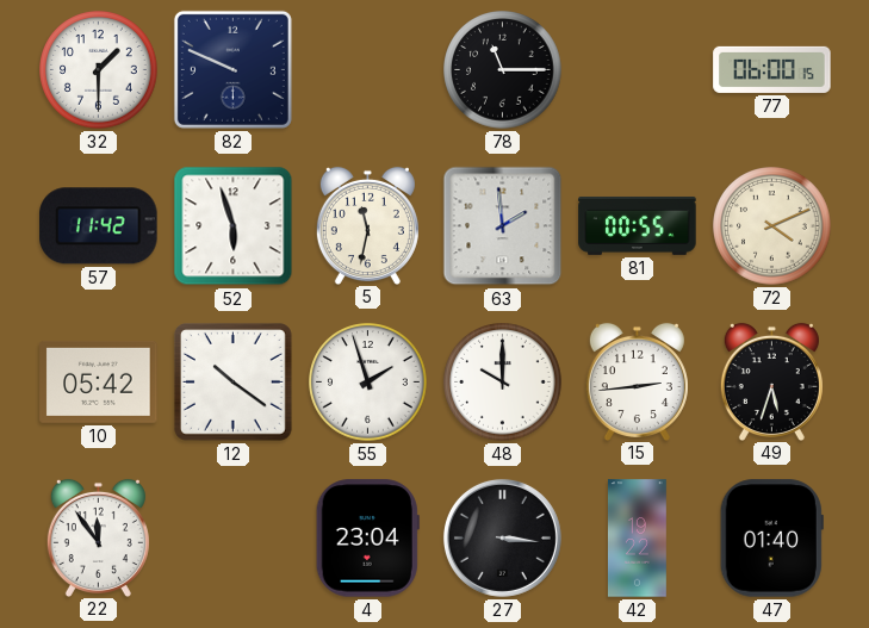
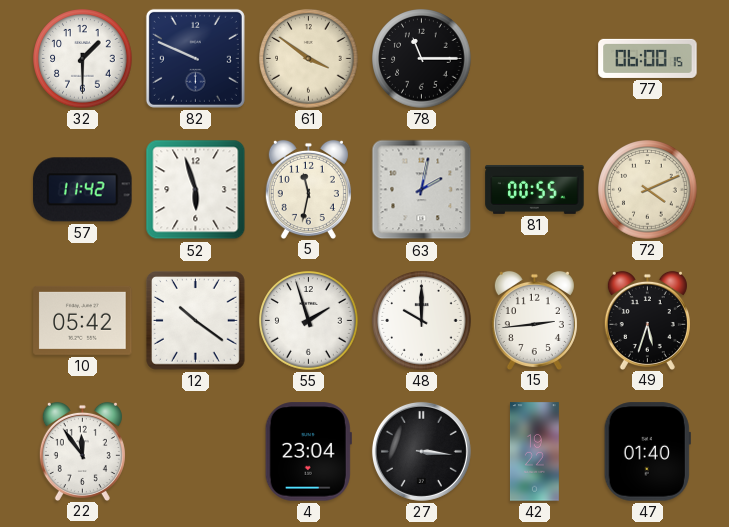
61: none -> 3:51 (309, 59)
63: 1:59 -> 2:02 (422, 190)
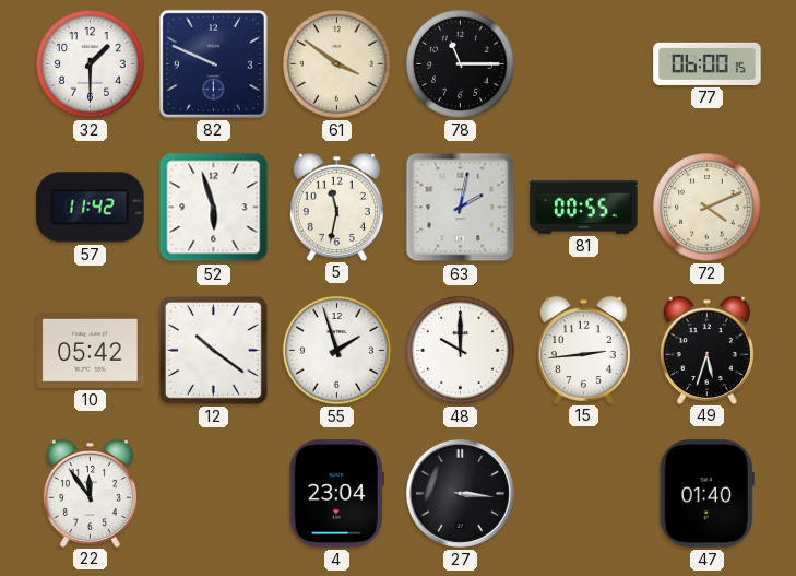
42: 19:22 -> none (534, 452)
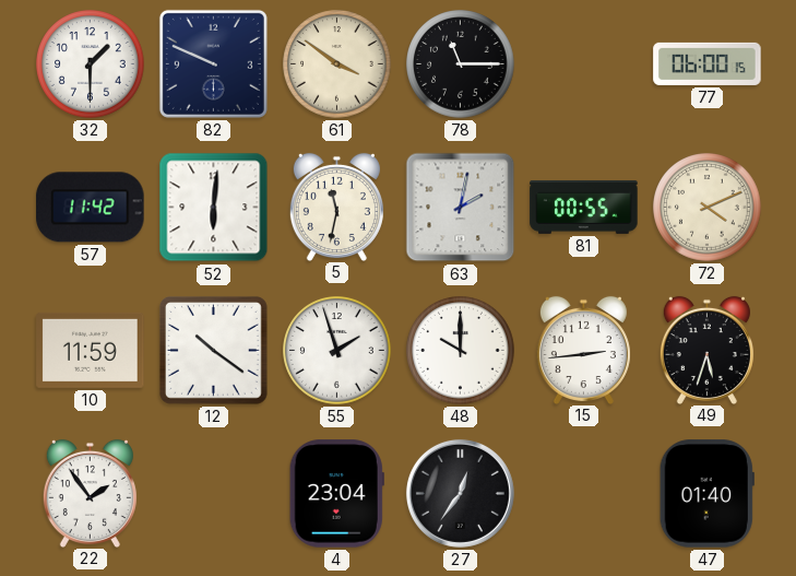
52: 5:57 -> 6:01 (214, 208)
10: 05:42 -> 11:59 (91, 350)
22: 11:54 -> 1:54 (90, 493)
27: 3:16 -> 12:36 (460, 493)
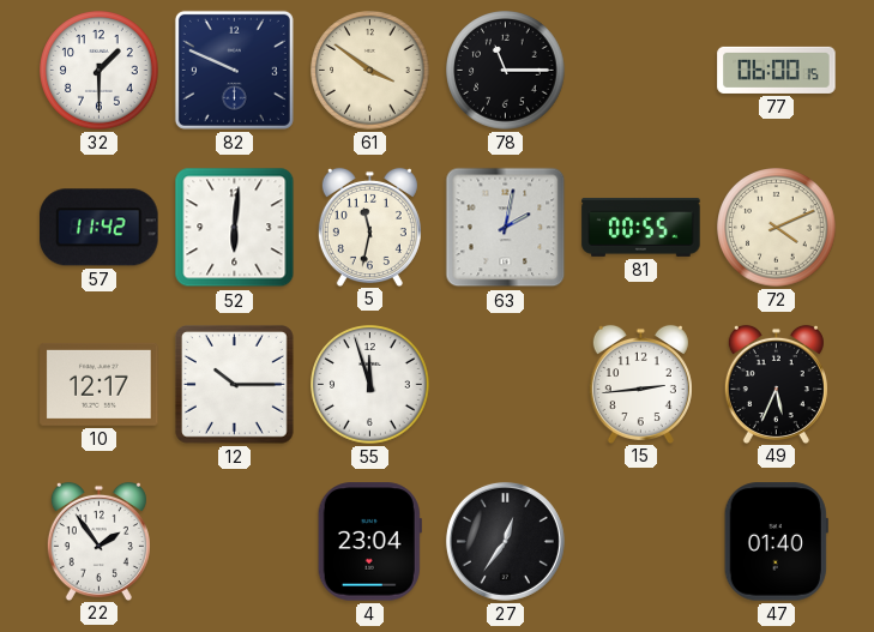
10: 11:59 -> 12:17 (100, 384)
12: 10:21 -> 10:15 (234, 384)
55: 1:57 -> 11:57 (370, 385)
48: 10:00 -> none (461, 351)
49: 5:33 -> 5:34 (776, 384)
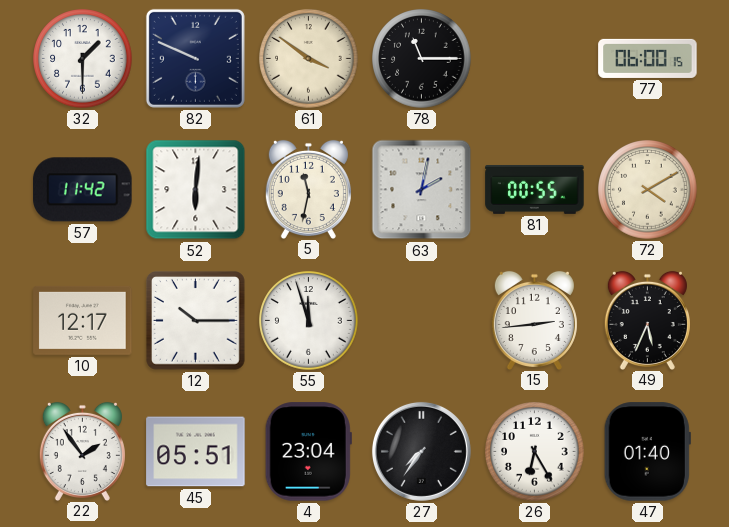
72: 4:11 -> 4:10 (648, 190)
45: none -> 05:51 (196, 452)
27: 12:36 -> 7:36 (421, 451)
26: none -> 6:25 (535, 452)
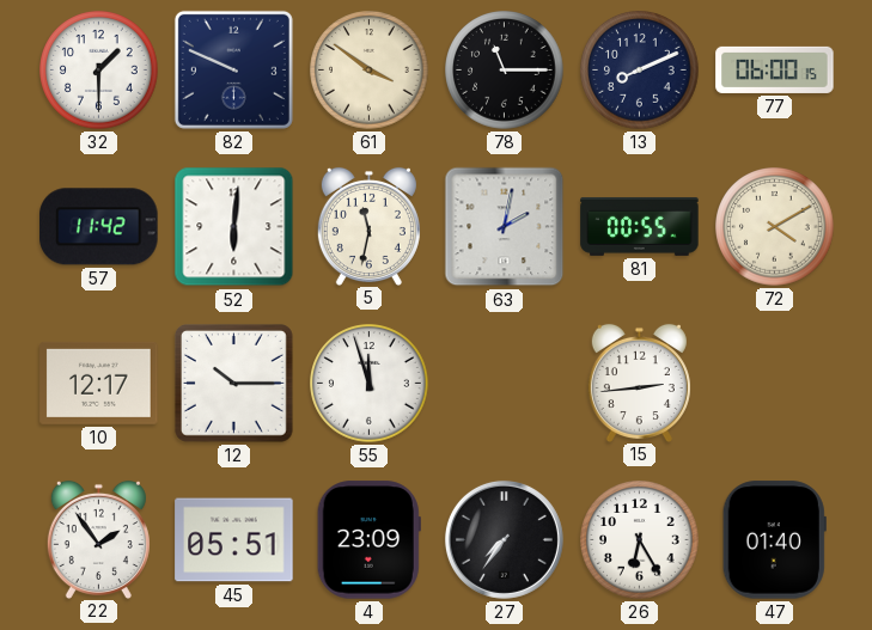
13: none -> 8:11 (640, 71)
49: 5:34 -> none (647, 320)
4: 23:04 -> 23:09 (368, 540)
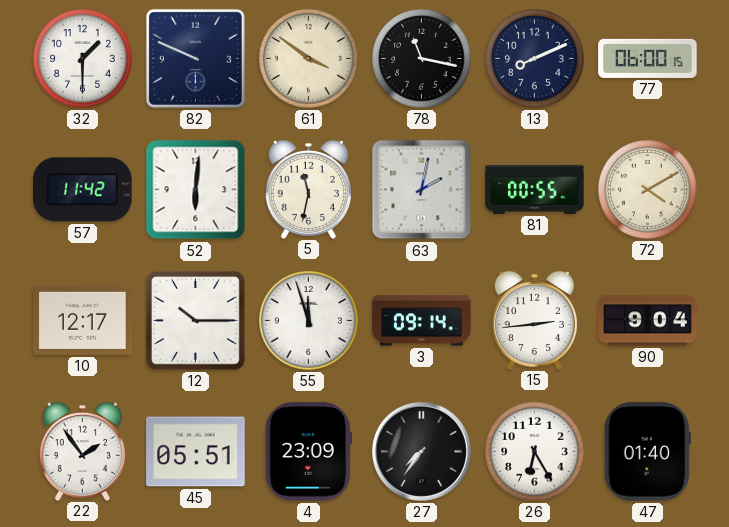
78: 11:15 -> 11:17 (422, 59)
3: none -> 09:14 (422, 321)
90: none -> 9:04 (648, 321)
